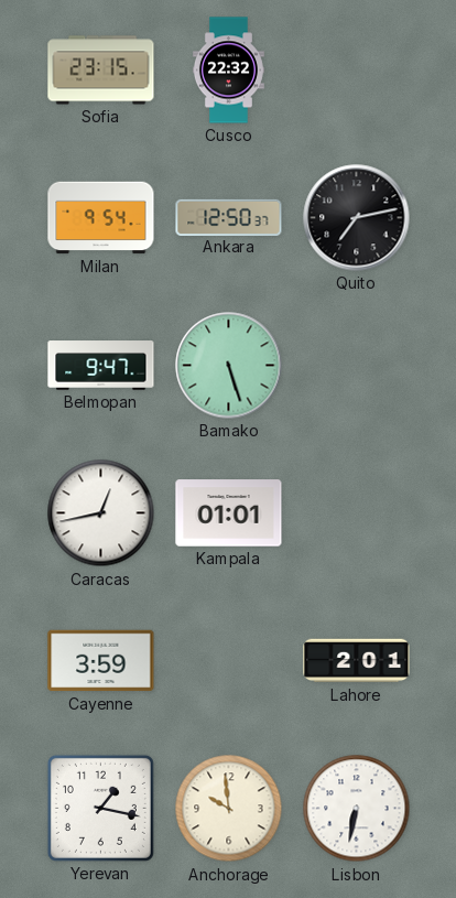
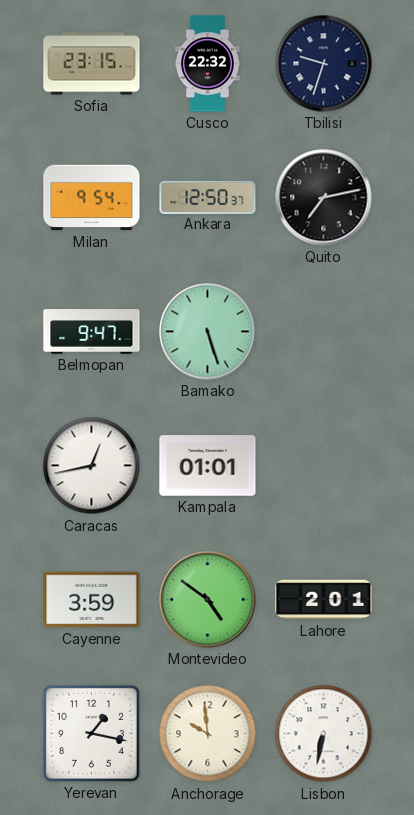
Tbilisi: none -> 9:33 (324, 64)
Montevideo: none -> 4:51 (208, 600)
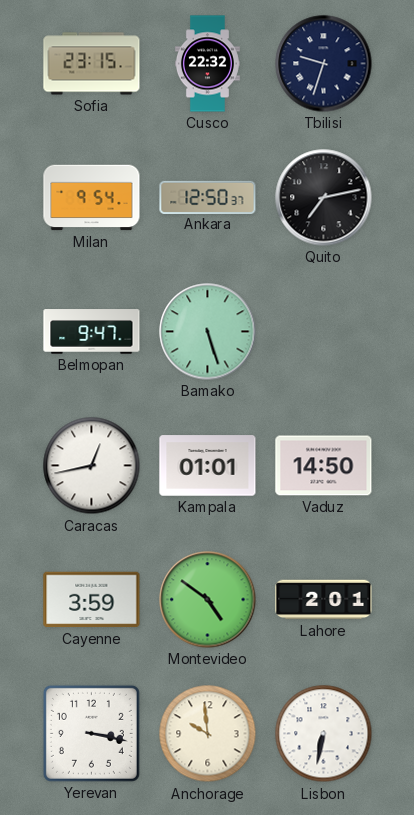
Vaduz: none -> 14:50 (324, 466)
Yerevan: 1:17 -> 3:17 (91, 733)
